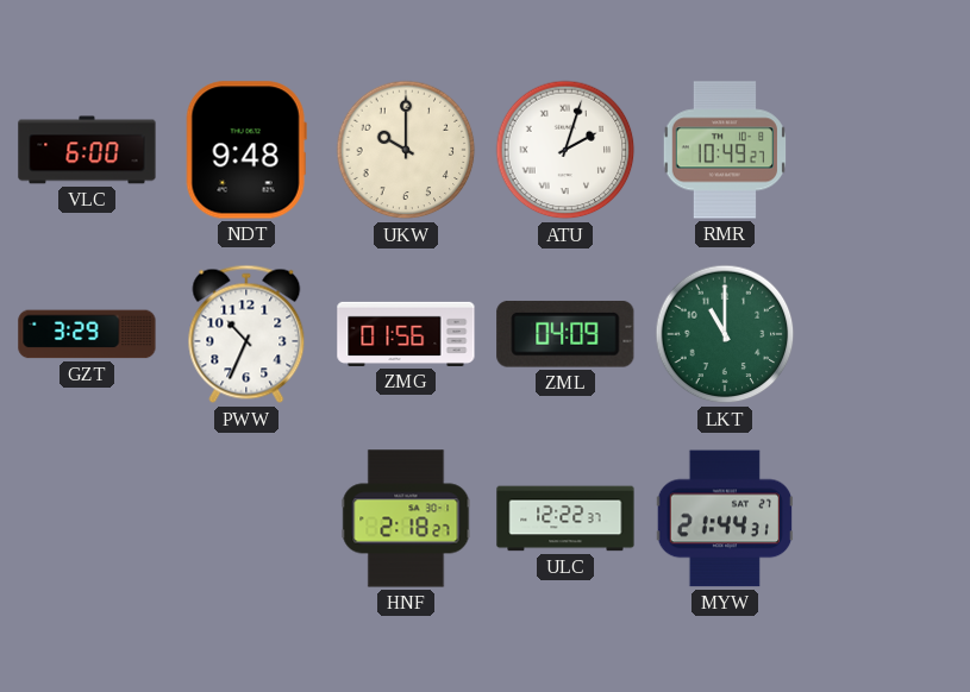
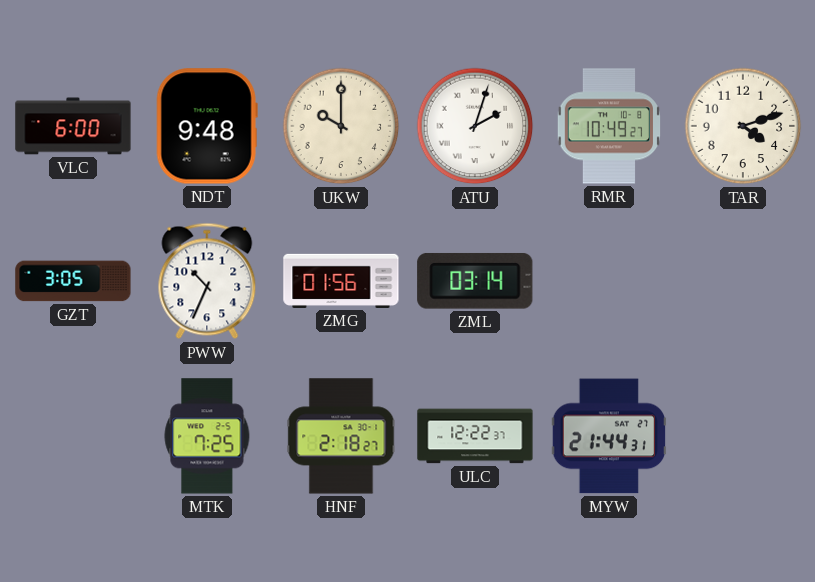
TAR: none -> 4:12 (743, 126)
GZT: 3:29 -> 3:05 (73, 281)
ZML: 04:09 -> 03:14 (475, 281)
LKT: 11:00 -> none (725, 334)
MTK: none -> 7:25 (207, 436)
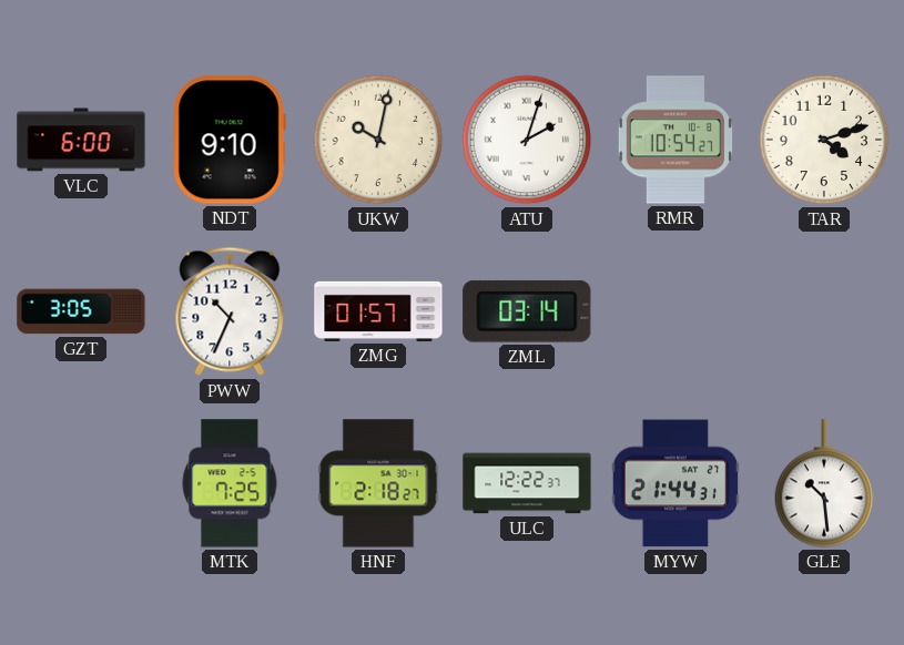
NDT: 9:48 -> 9:10 (230, 140)
UKW: 10:00 -> 10:02 (378, 140)
RMR: 10:49 -> 10:54 (674, 140)
ZMG: 01:56 -> 01:57 (378, 311)
GLE: none -> 10:29 (824, 483)
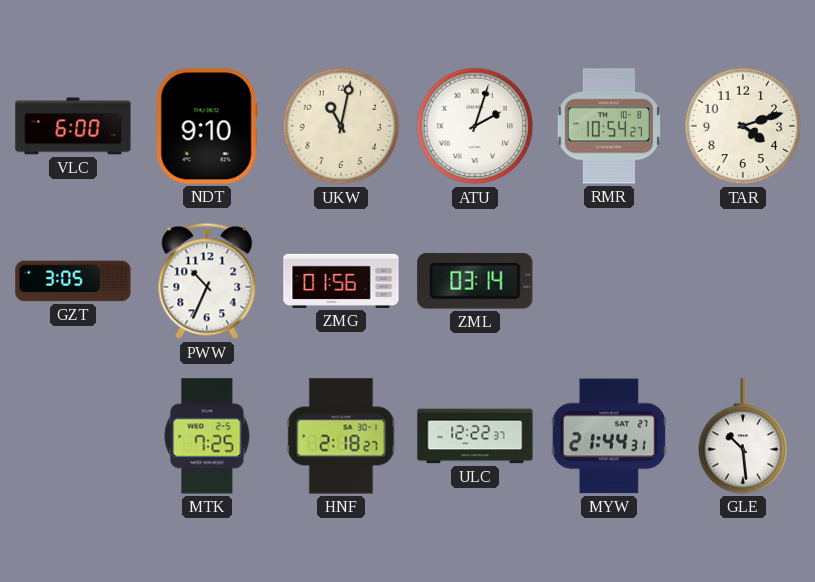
UKW: 10:02 -> 11:02 (341, 126)
ZMG: 01:57 -> 01:56 (341, 281)
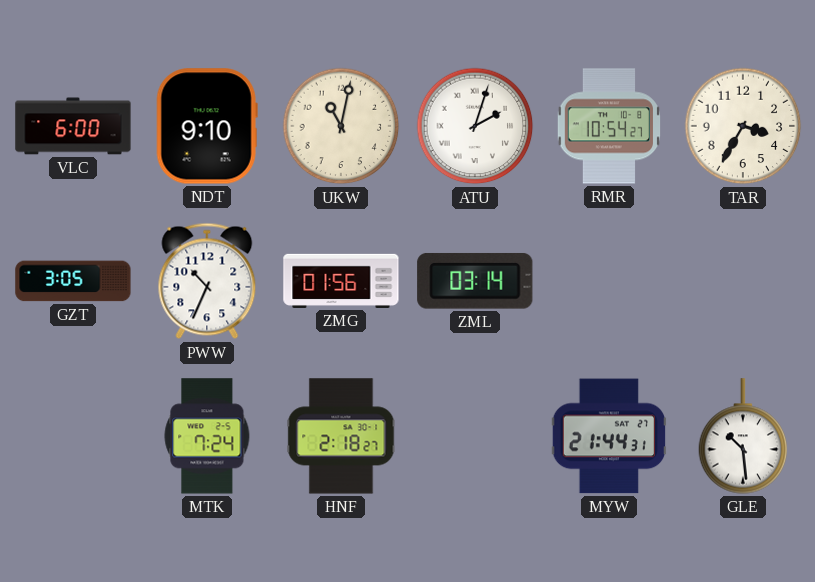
TAR: 4:12 -> 3:35 (743, 126)
MTK: 7:25 -> 7:24 (207, 436)
ULC: 12:22 -> none (475, 436)
